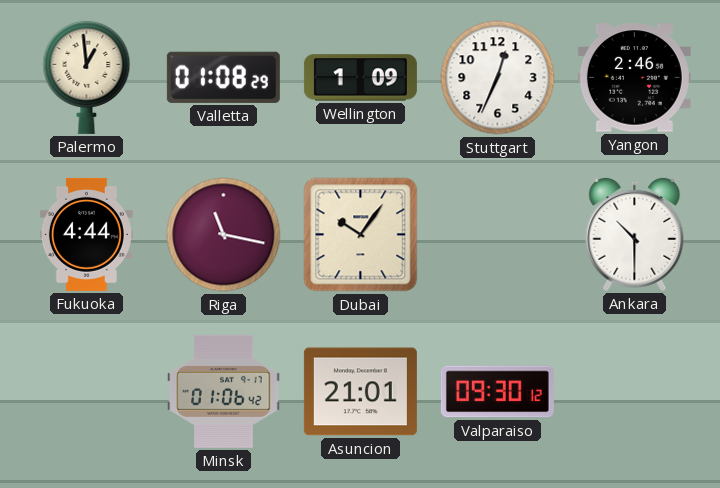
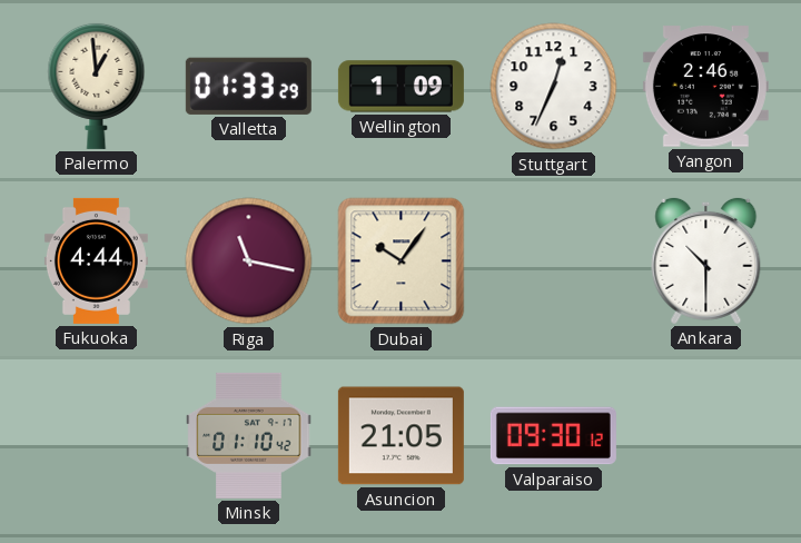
Valletta: 01:08 -> 01:33 (248, 86)
Minsk: 01:06 -> 01:10 (249, 435)
Asuncion: 21:01 -> 21:05 (400, 436)
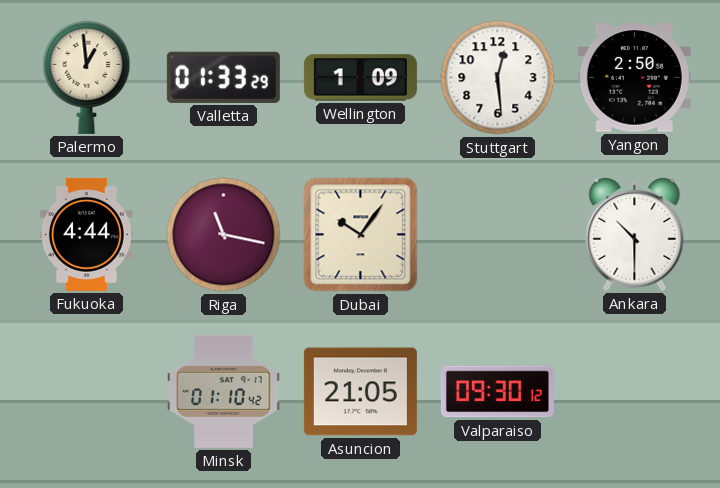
Stuttgart: 12:34 -> 12:29 (498, 78)
Yangon: 2:46 -> 2:50 (634, 78)
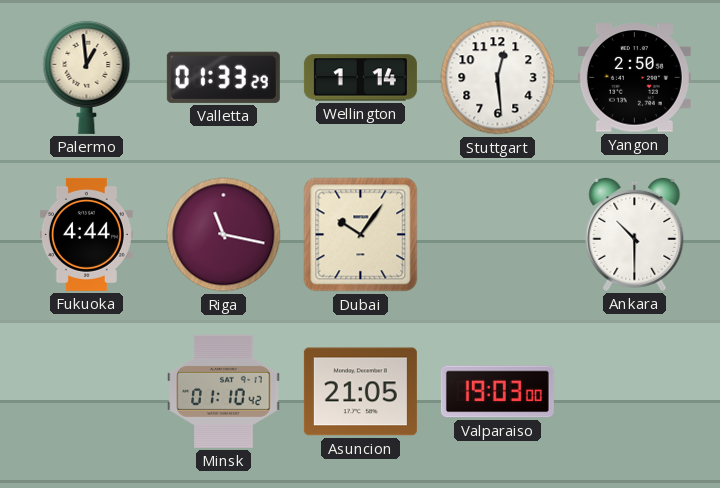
Wellington: 1:09 -> 1:14 (360, 78)
Valparaiso: 09:30 -> 19:03 (497, 392)
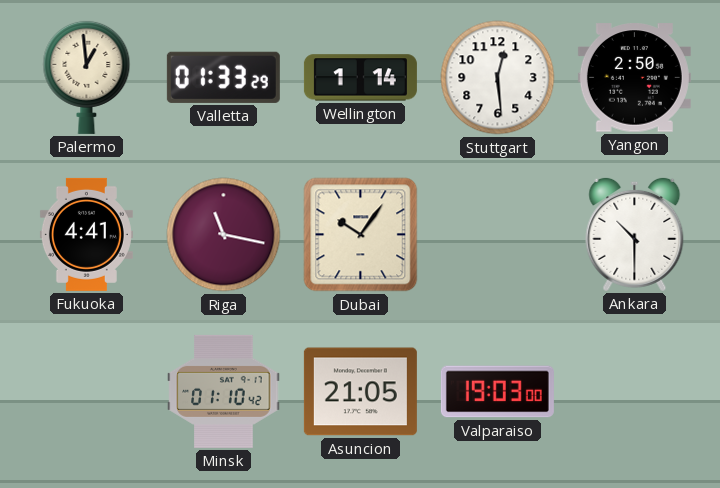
Fukuoka: 4:44 -> 4:41 (86, 234)
